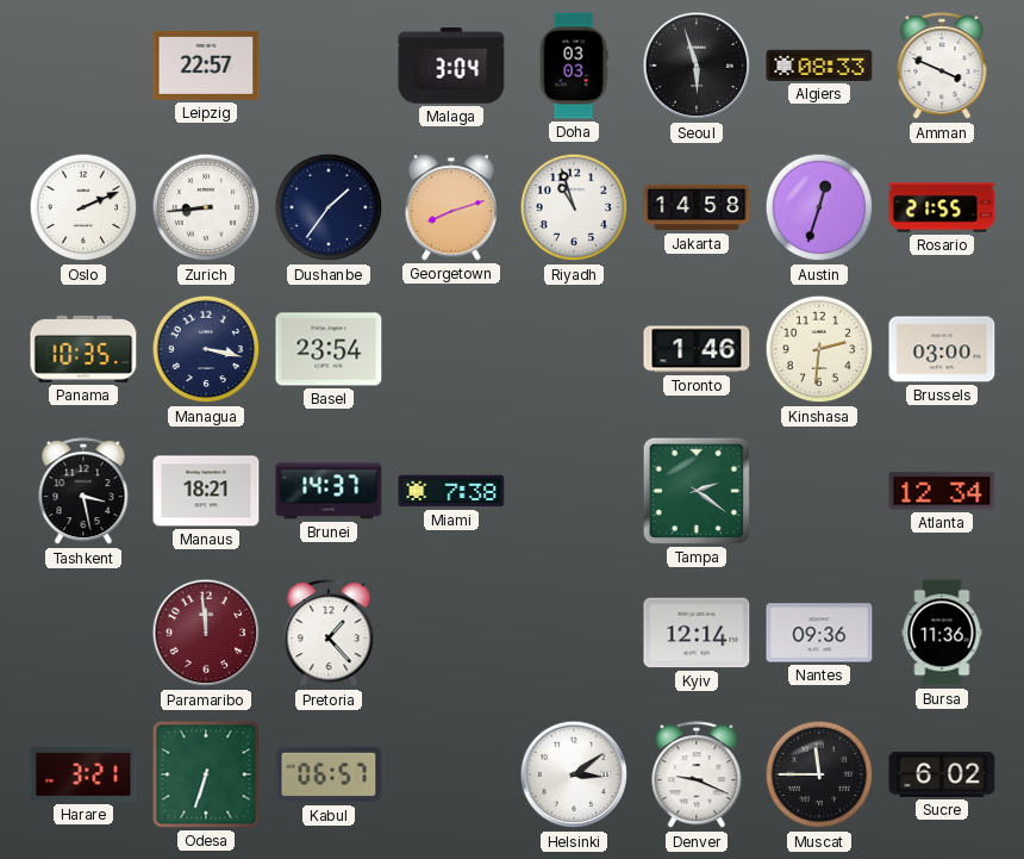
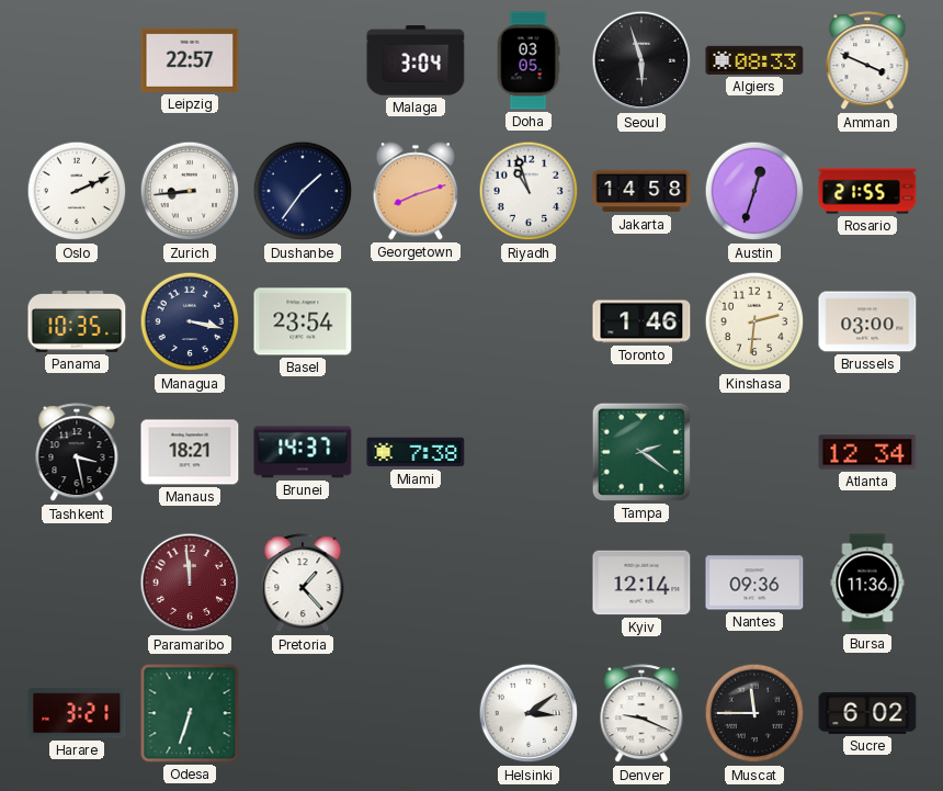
Doha: 03:03 -> 03:05 (529, 60)
Kabul: 06:57 -> none (329, 774)
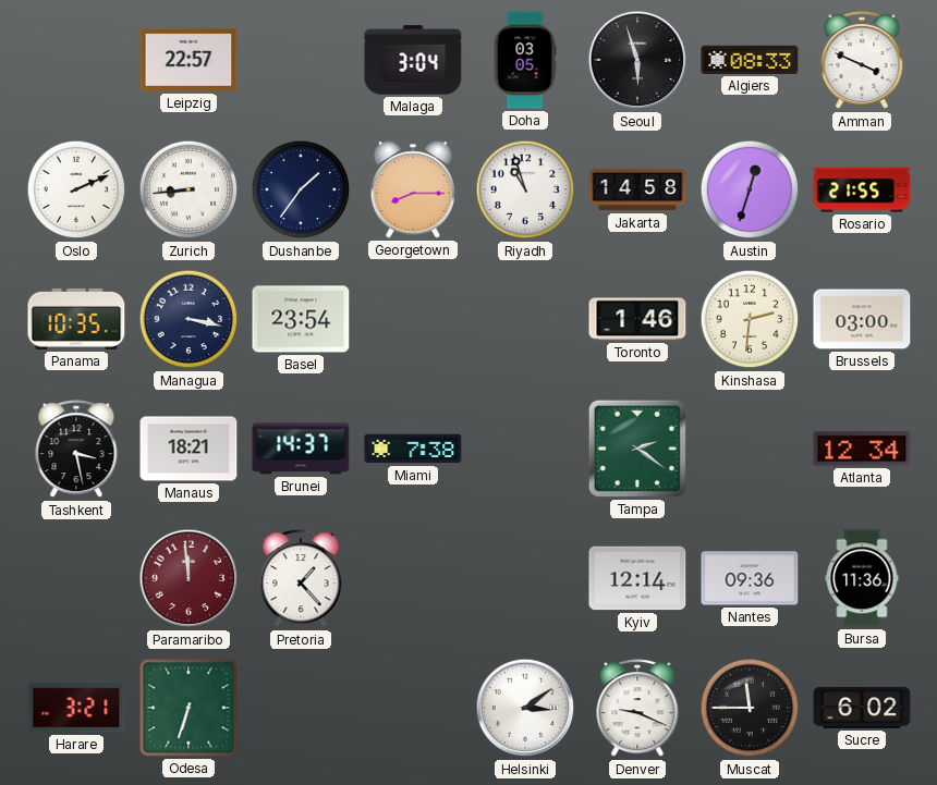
Georgetown: 8:12 -> 8:15 (413, 189)
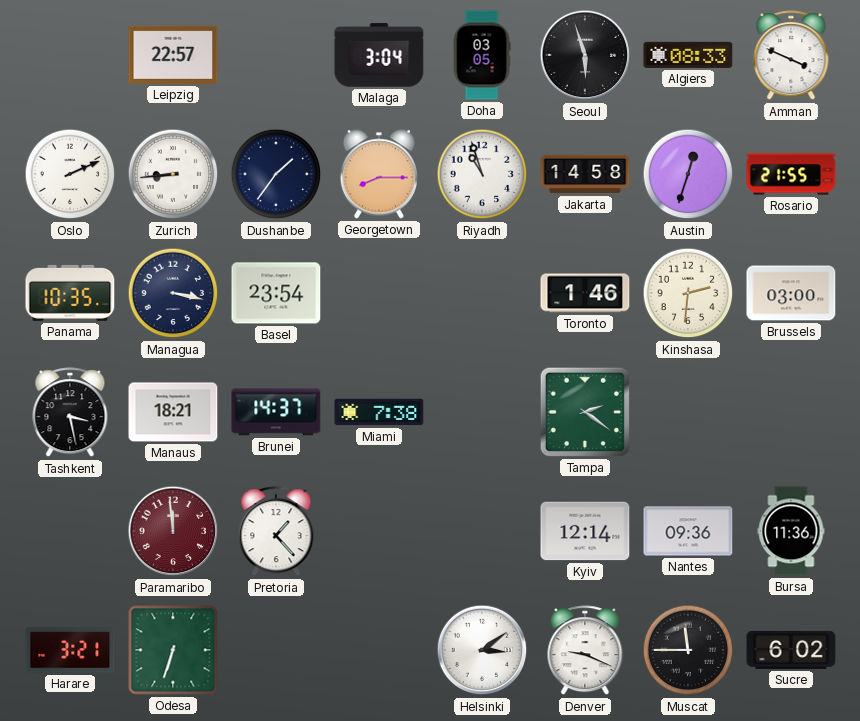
Atlanta: 12:34 -> none (862, 449)
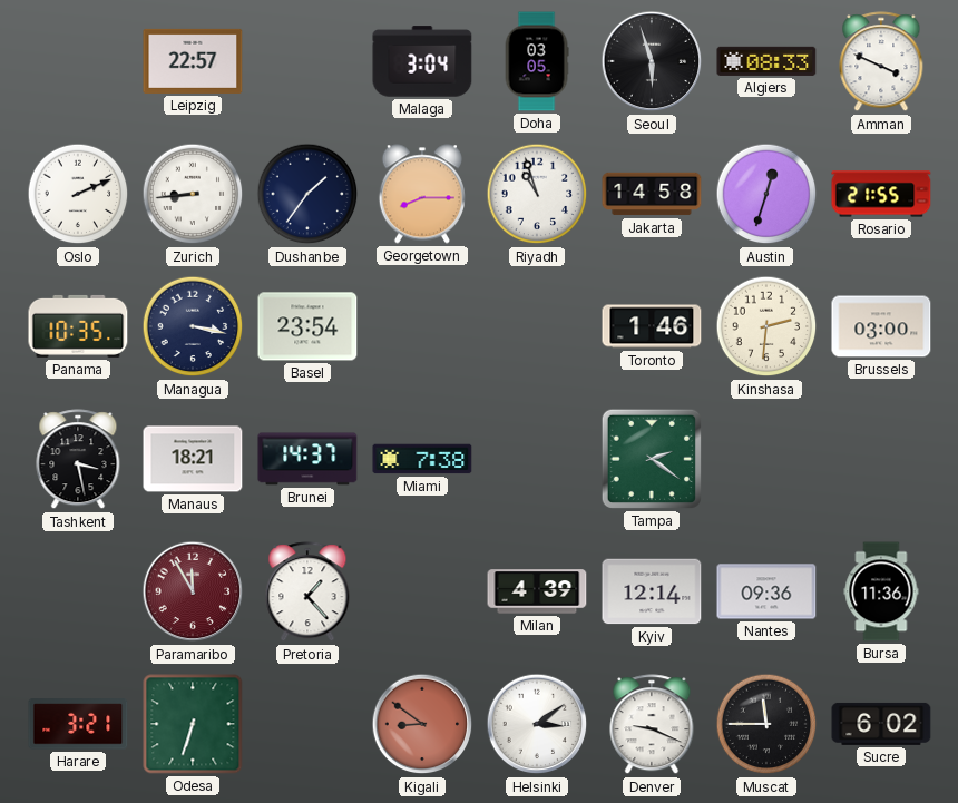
Paramaribo: 11:59 -> 11:55 (193, 591)
Milan: none -> 4:39 (537, 591)
Kigali: none -> 8:51 (422, 724)
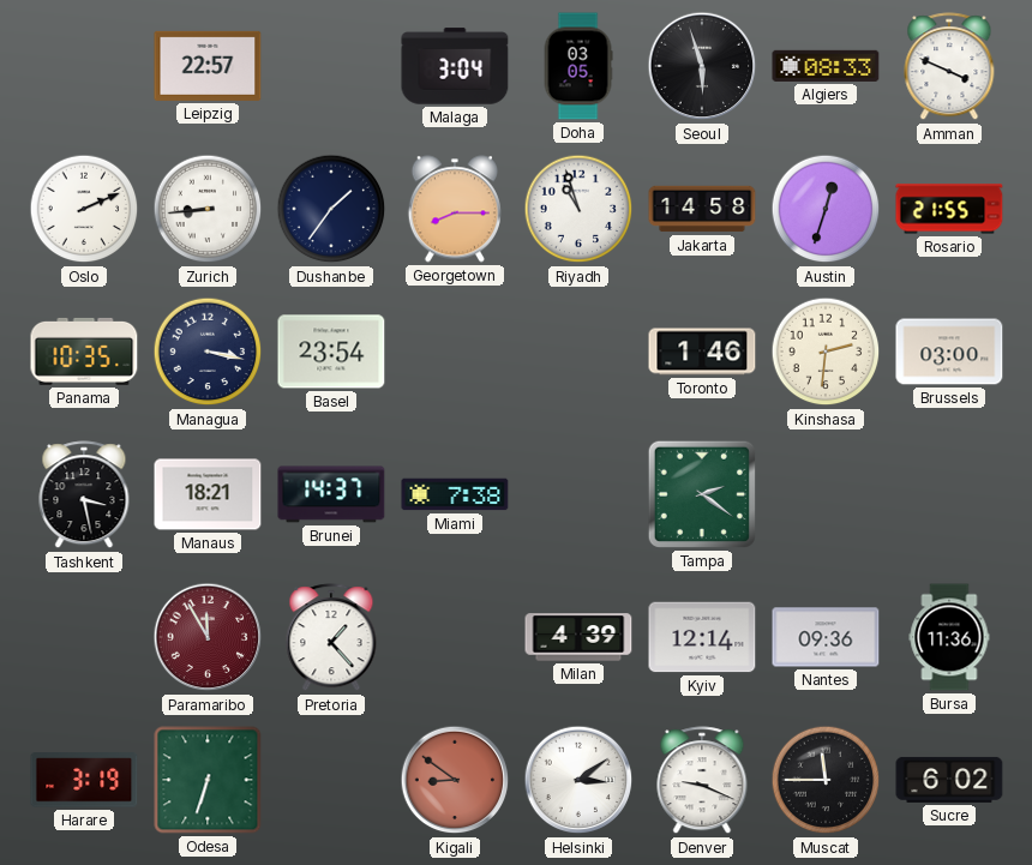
Harare: 3:21 -> 3:19 (84, 780)
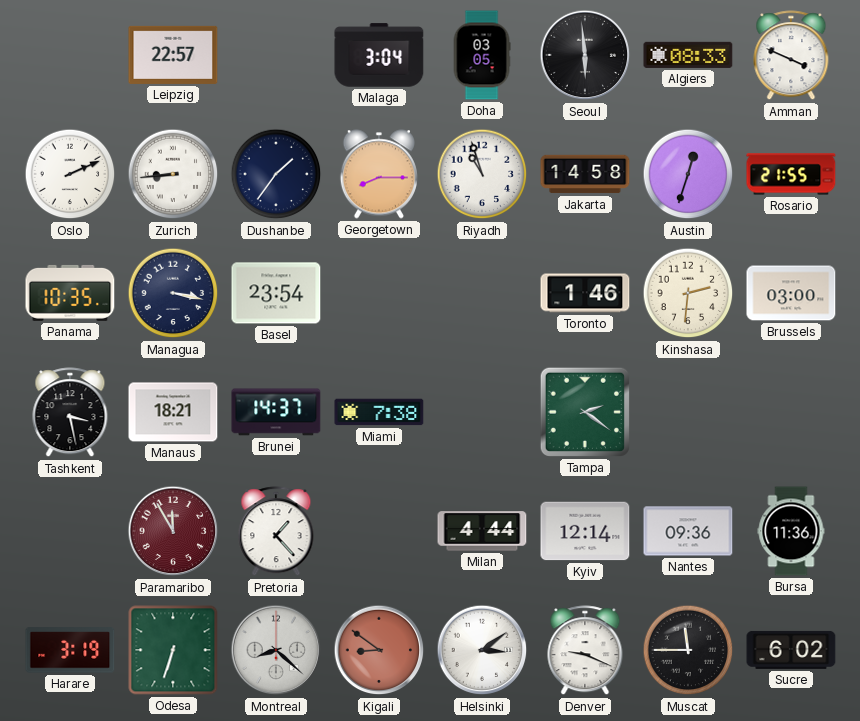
Seoul: 5:57 -> 5:59 (585, 55)
Milan: 4:39 -> 4:44 (482, 531)
Montreal: none -> 8:22 (276, 650)
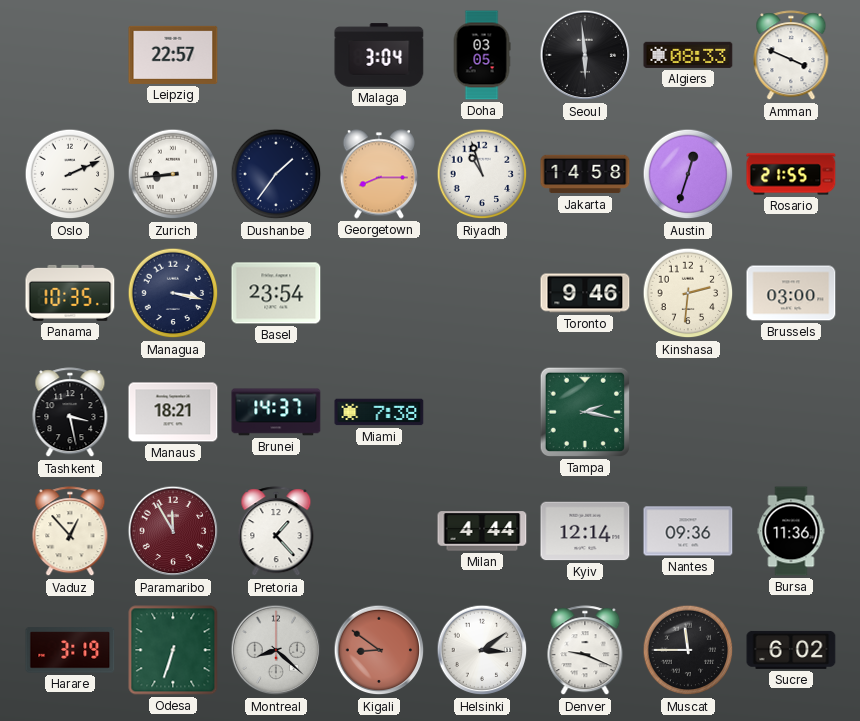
Toronto: 1:46 -> 9:46 (585, 293)
Tampa: 2:21 -> 2:17 (585, 412)
Vaduz: none -> 12:53 (70, 532)
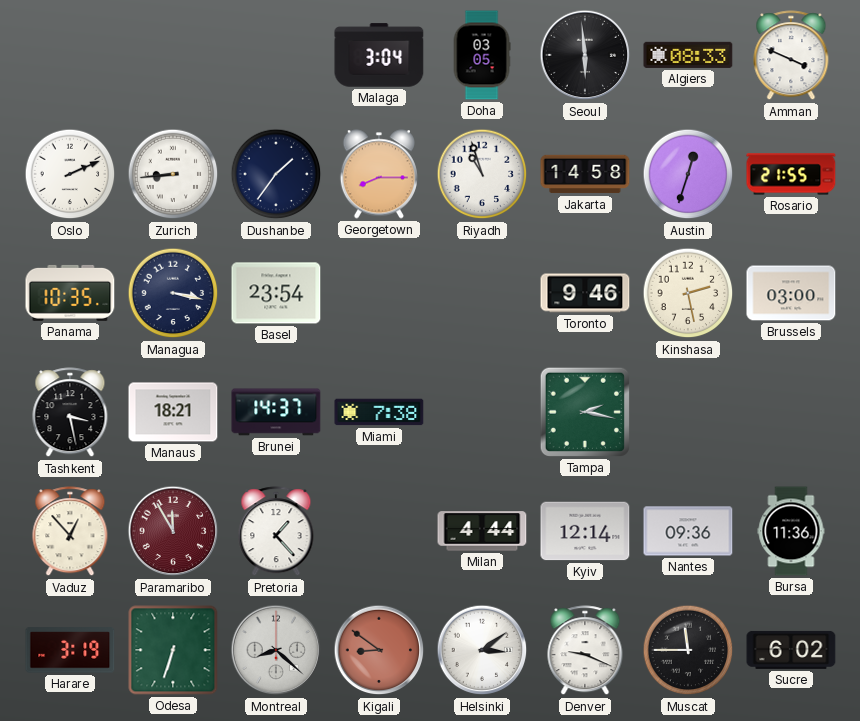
Leipzig: 22:57 -> none (173, 55)
Kinshasa: 2:31 -> 2:28 (688, 293)
